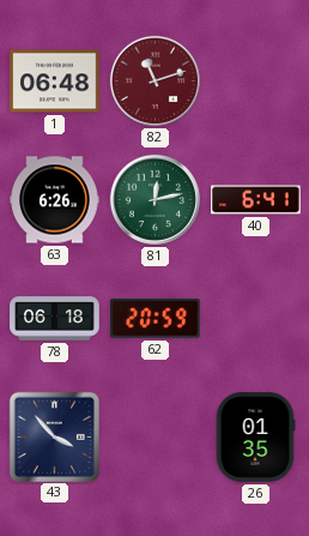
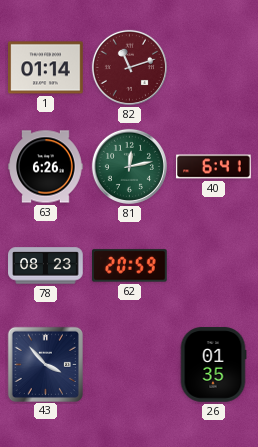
1: 06:48 -> 01:14 (46, 68)
78: 06:18 -> 08:23 (46, 266)
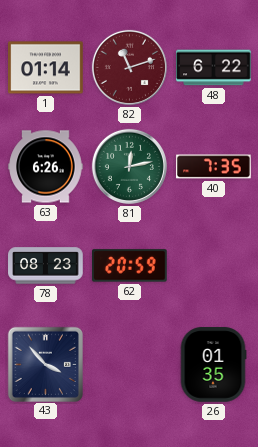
48: none -> 6:22 (214, 68)
40: 6:41 -> 7:35 (214, 167)
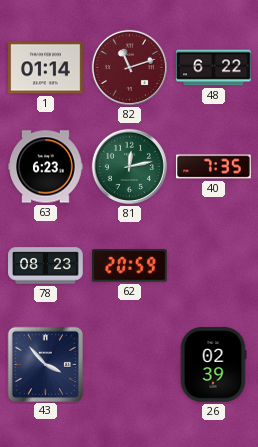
63: 6:26 -> 6:23 (46, 167)
26: 01:35 -> 02:39 (213, 365)
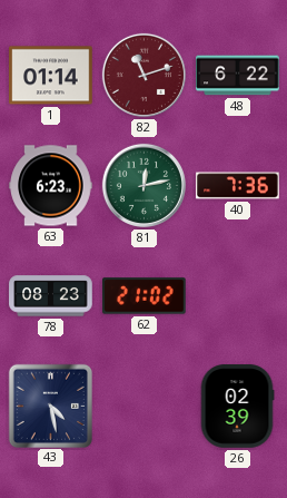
40: 7:35 -> 7:36 (238, 186)
62: 20:59 -> 21:02 (145, 296)
43: 3:53 -> 4:28 (50, 406)
